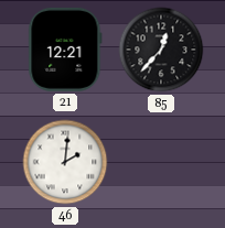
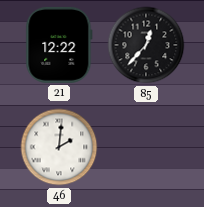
21: 12:21 -> 12:22 (59, 45)
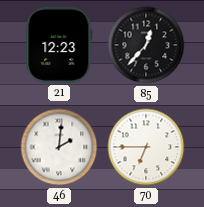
21: 12:22 -> 12:23 (59, 45)
70: none -> 6:45 (146, 147)
